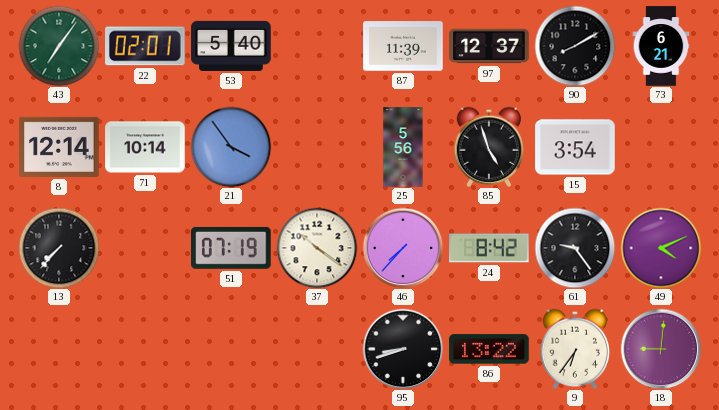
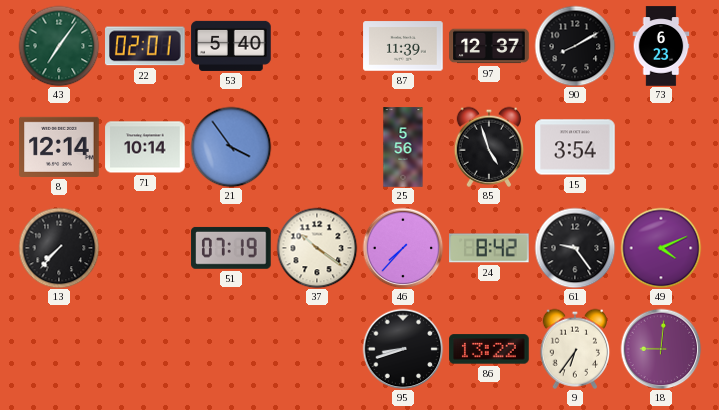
73: 6:21 -> 6:23 (661, 46)
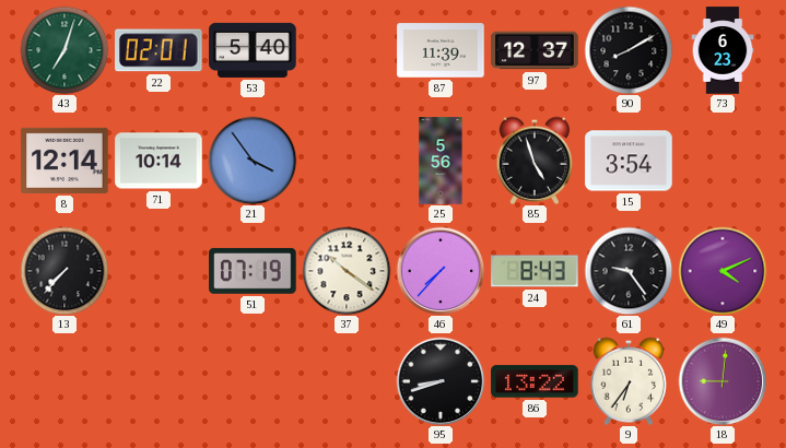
43: 7:06 -> 7:03 (64, 50)
24: 8:42 -> 8:43 (535, 271)
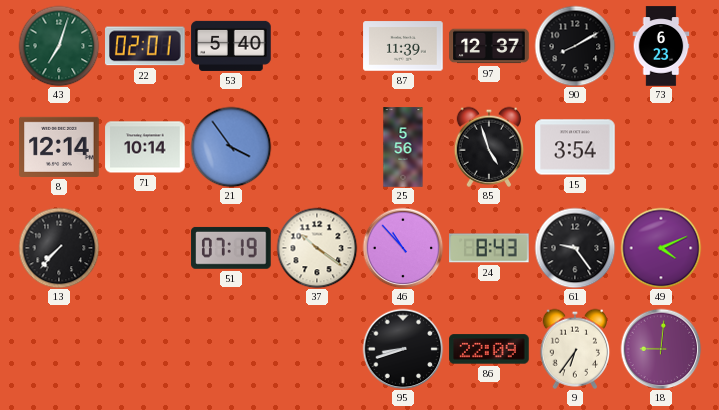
46: 7:37 -> 10:53 (403, 248)
86: 13:22 -> 22:09 (489, 349)
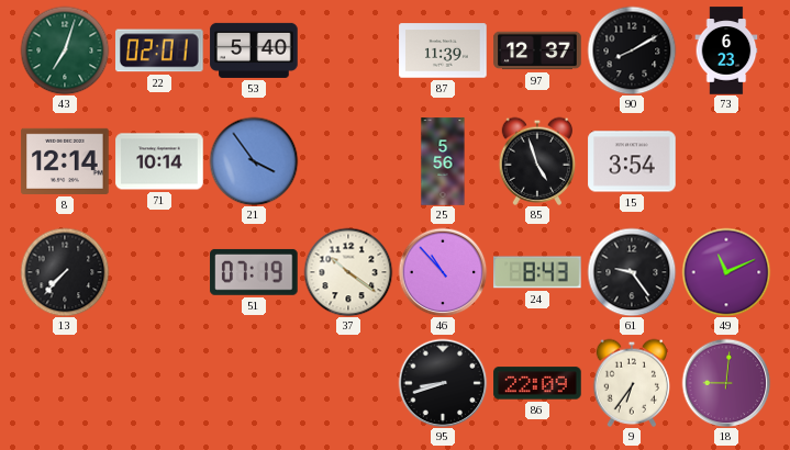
49: 4:11 -> 11:11 (726, 272)
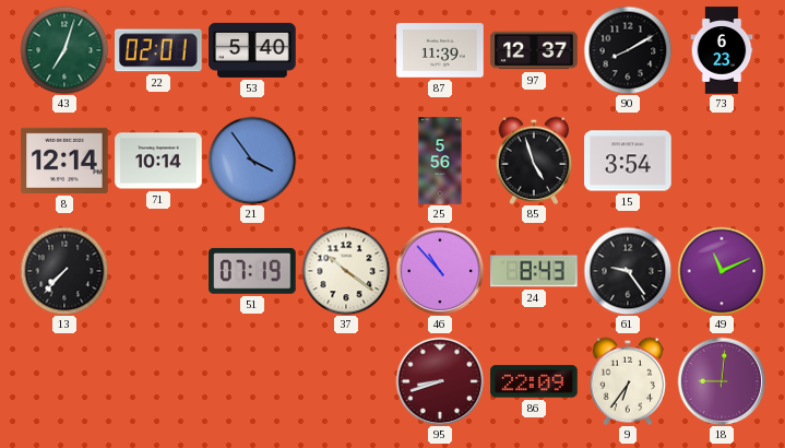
95 dial: black -> burgundy (440, 381)
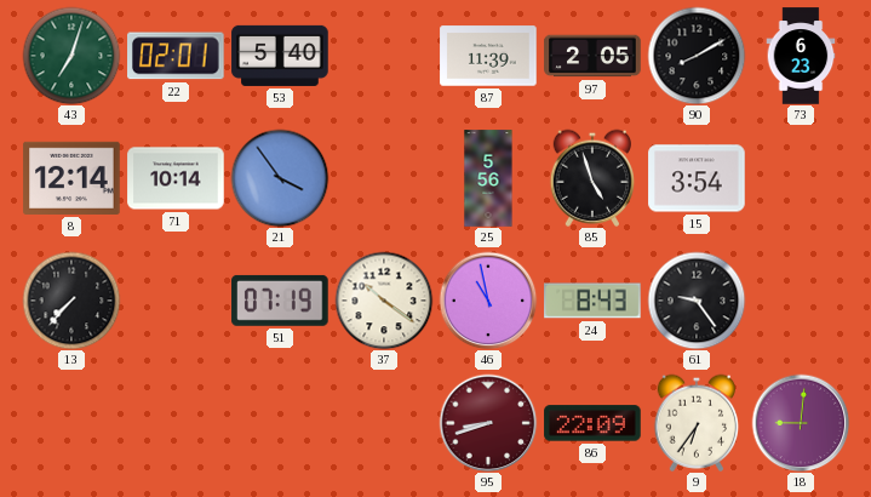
97: 12:37 -> 2:05 (592, 56)
46: 10:53 -> 10:58 (488, 301)
49: 11:11 -> none (722, 271)
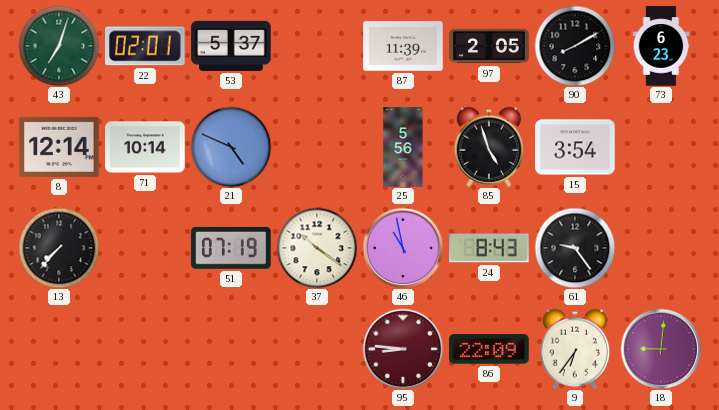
53: 5:40 -> 5:37 (231, 46)
21: 3:54 -> 4:49 (231, 147)
95: 8:42 -> 8:46 (403, 349)
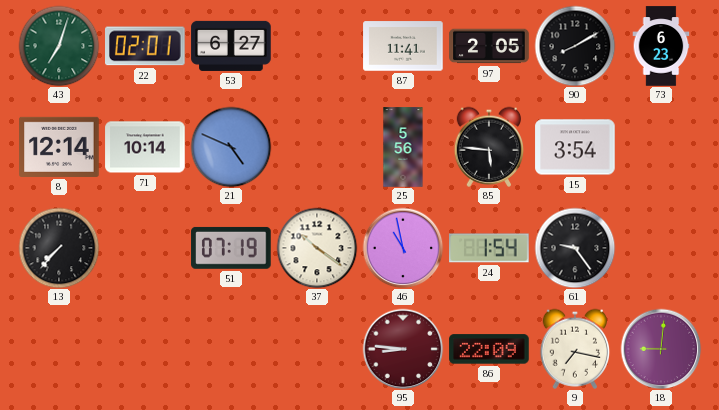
53: 5:37 -> 6:27 (231, 46)
87: 11:39 -> 11:41 (403, 46)
85: 4:57 -> 5:46 (489, 147)
24: 8:43 -> 1:54 (489, 248)
9: 6:36 -> 7:17 (575, 349)
